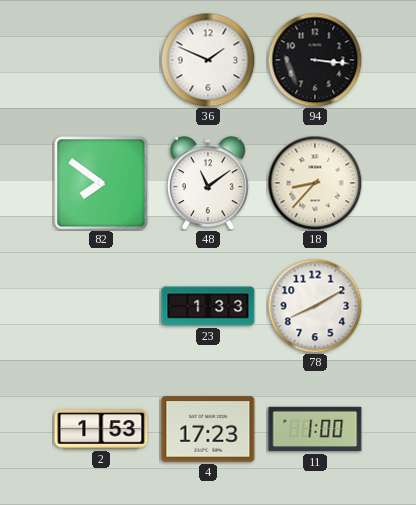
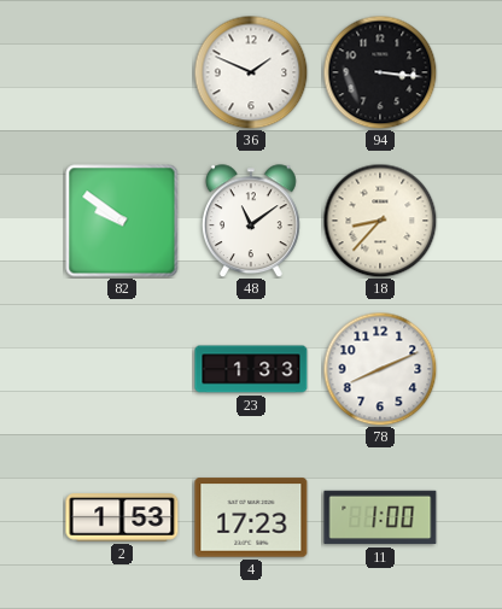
82: 7:51 -> 9:51 (122, 221)
78: 8:10 -> 8:11 (380, 369)
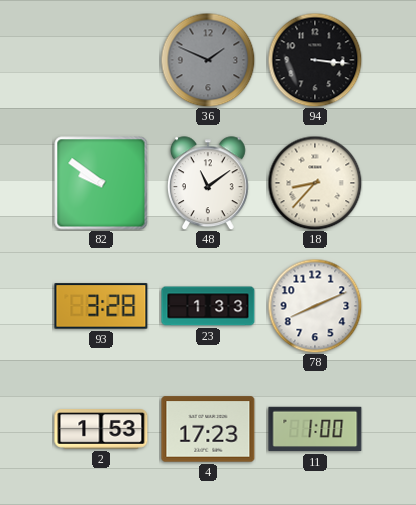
36 dial: white -> grey (208, 60)
93: none -> 3:28 (101, 306)
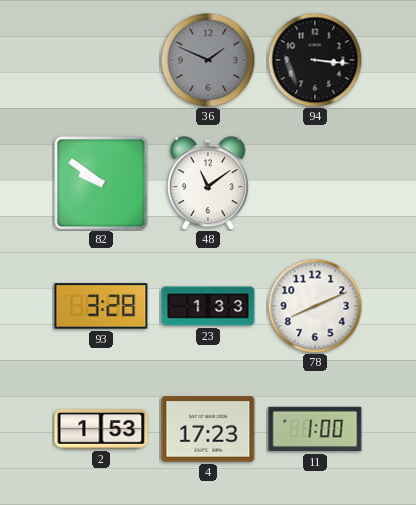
18: 8:37 -> none (315, 183)
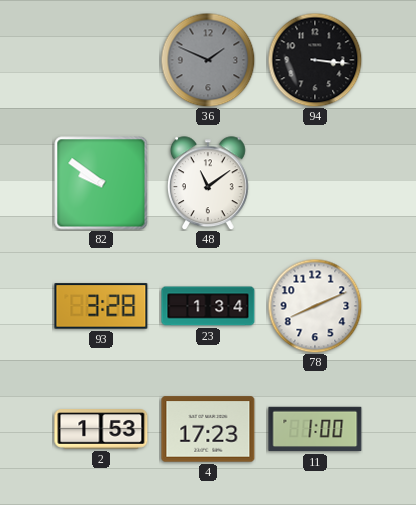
23: 1:33 -> 1:34 (208, 306)
